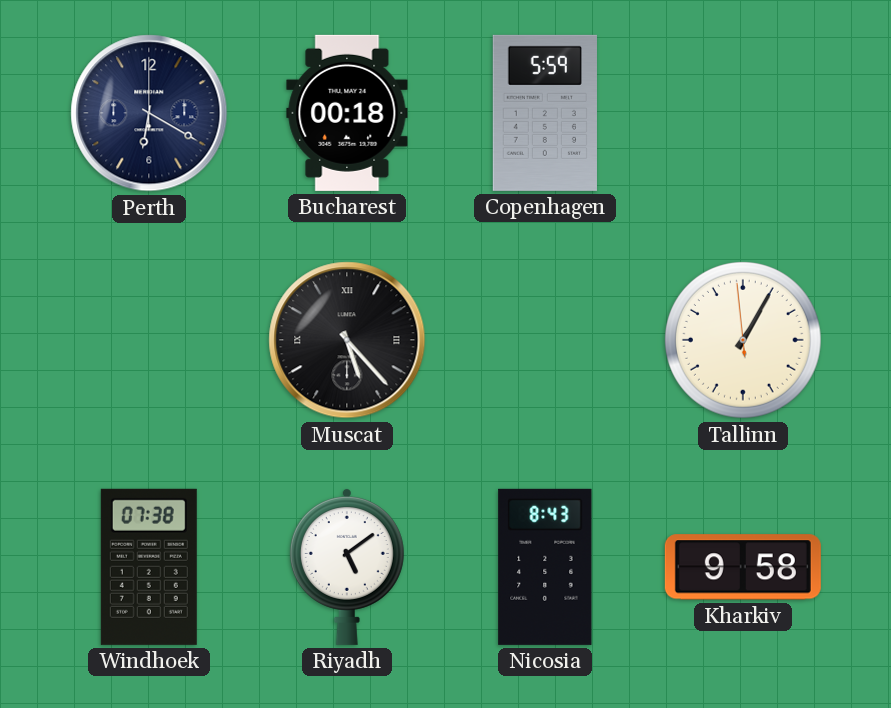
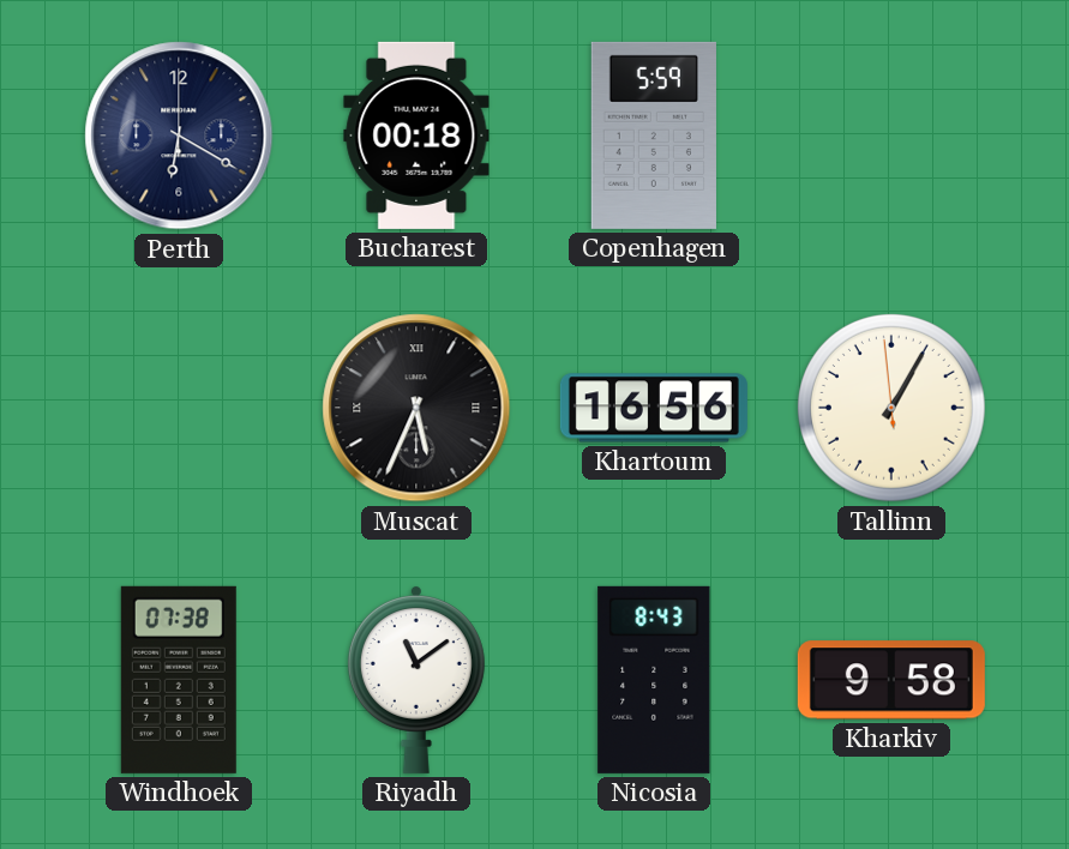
Muscat: 5:23 -> 5:34 (416, 408)
Khartoum: none -> 16:56 (654, 408)
Riyadh: 5:09 -> 11:09 (416, 680)
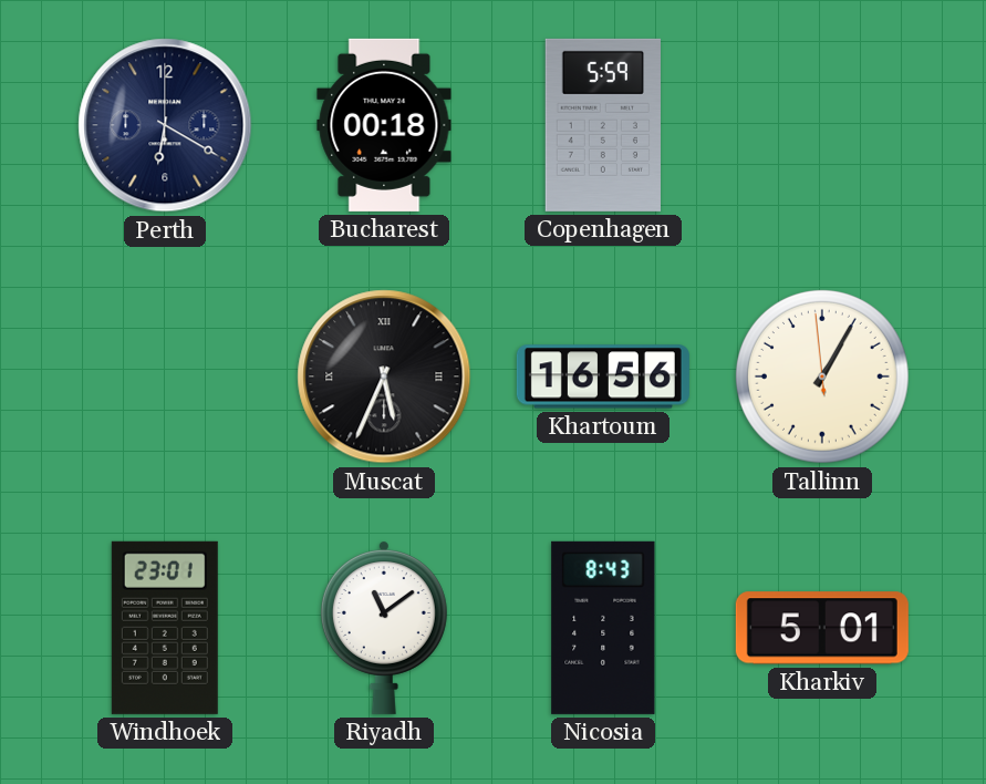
Windhoek: 07:38 -> 23:01 (165, 628)
Kharkiv: 9:58 -> 5:01 (822, 628)
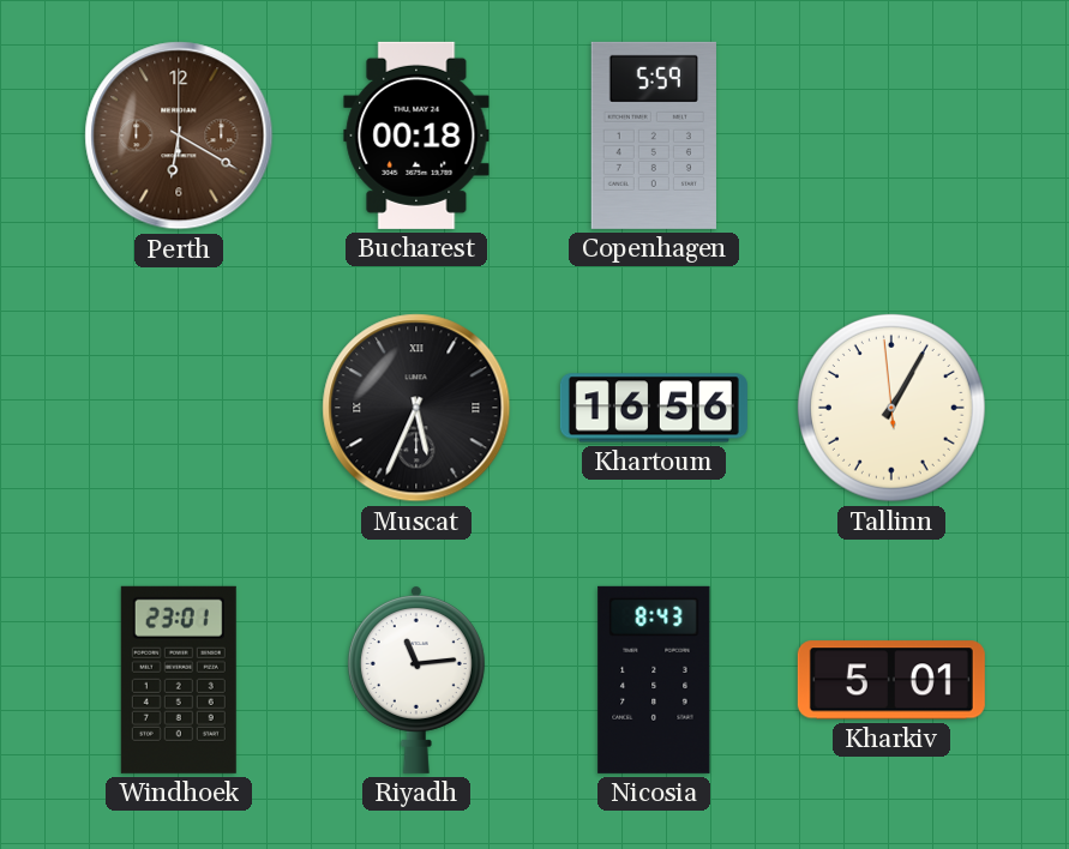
Perth dial: navy -> brown (179, 136)
Riyadh: 11:09 -> 11:14 (416, 680)
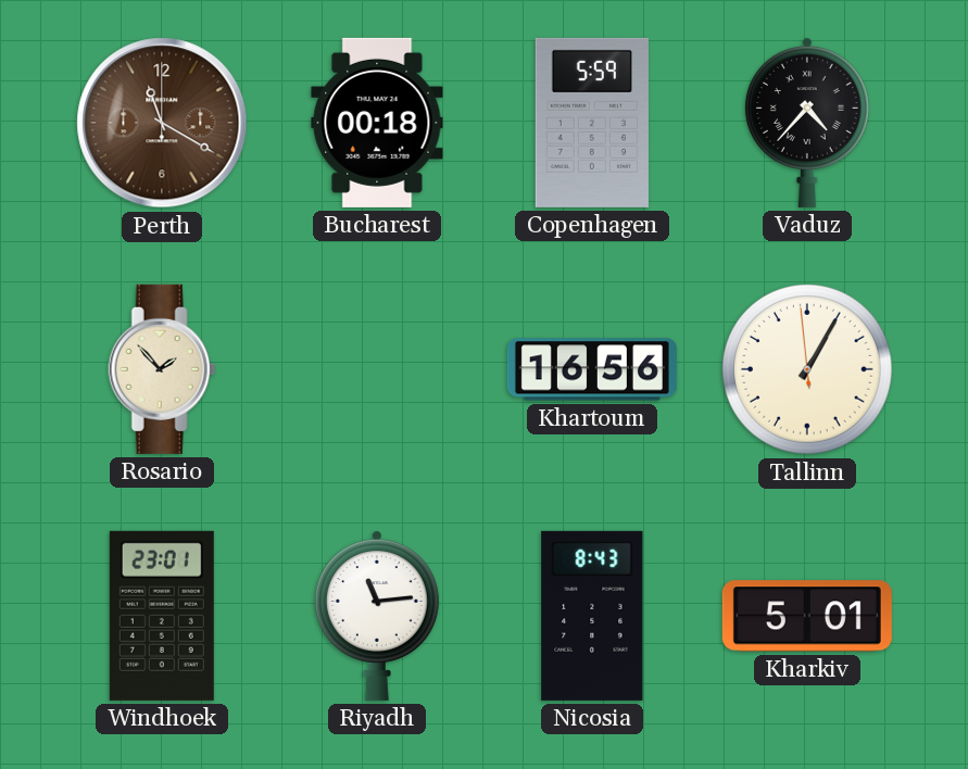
Perth: 6:20 -> 11:20 (162, 123)
Vaduz: none -> 4:37 (807, 123)
Rosario: none -> 1:53 (162, 369)
Muscat: 5:34 -> none (416, 408)
